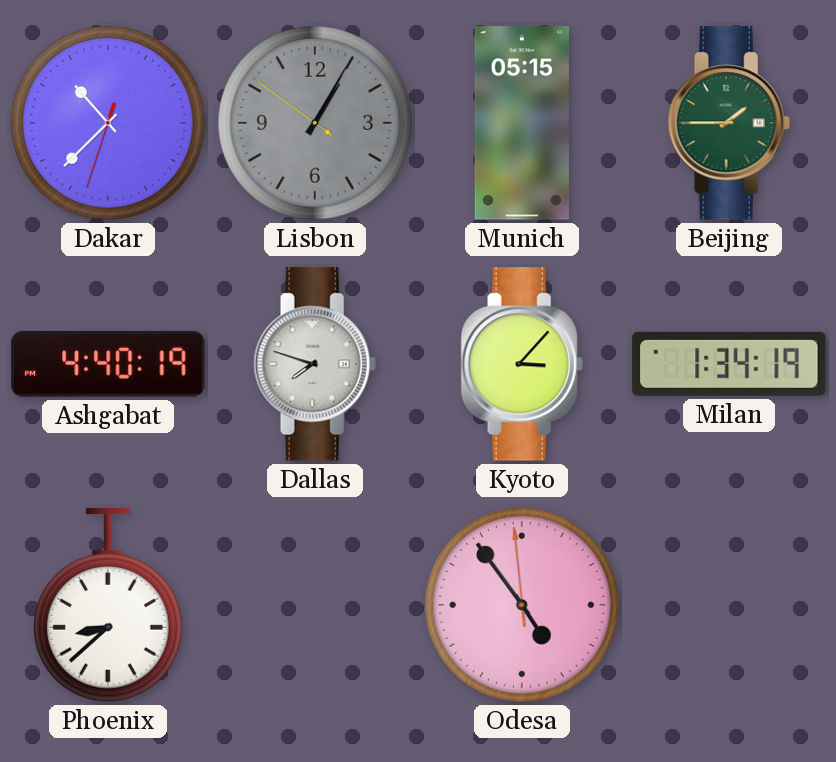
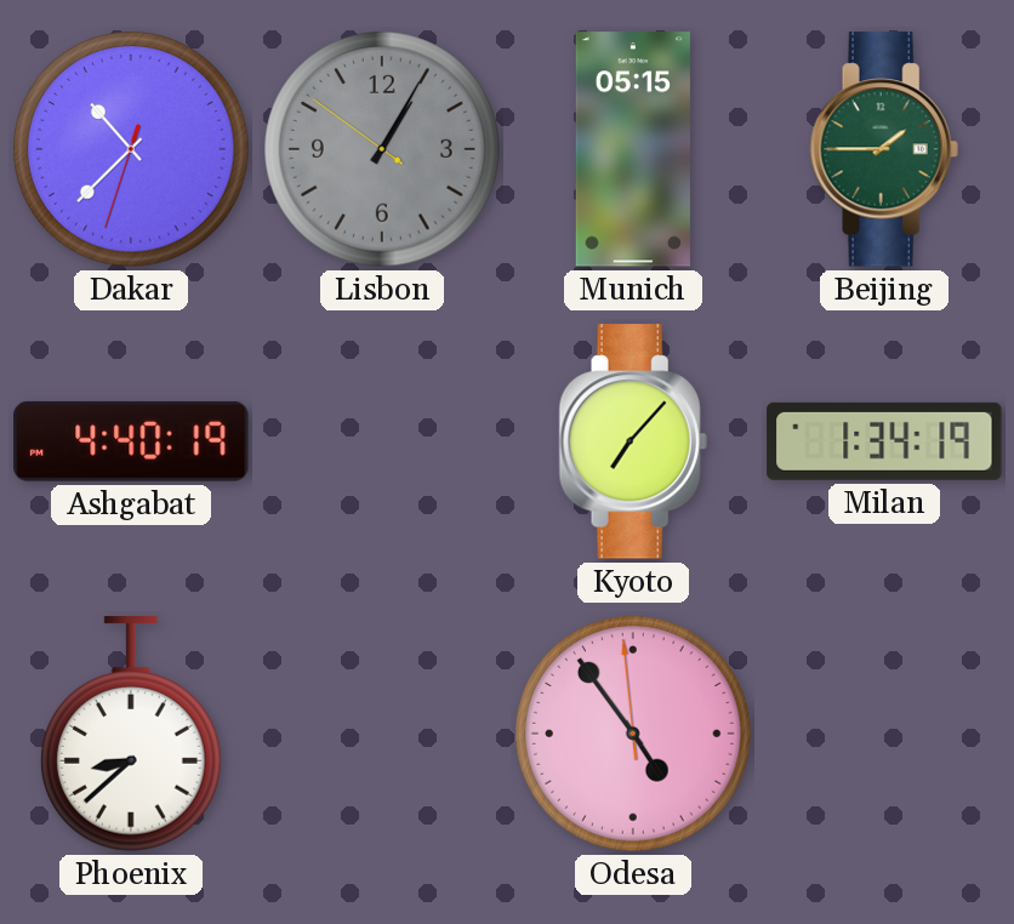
Dallas: 7:48 -> none (315, 364)
Kyoto: 3:07 -> 7:07 (633, 441)
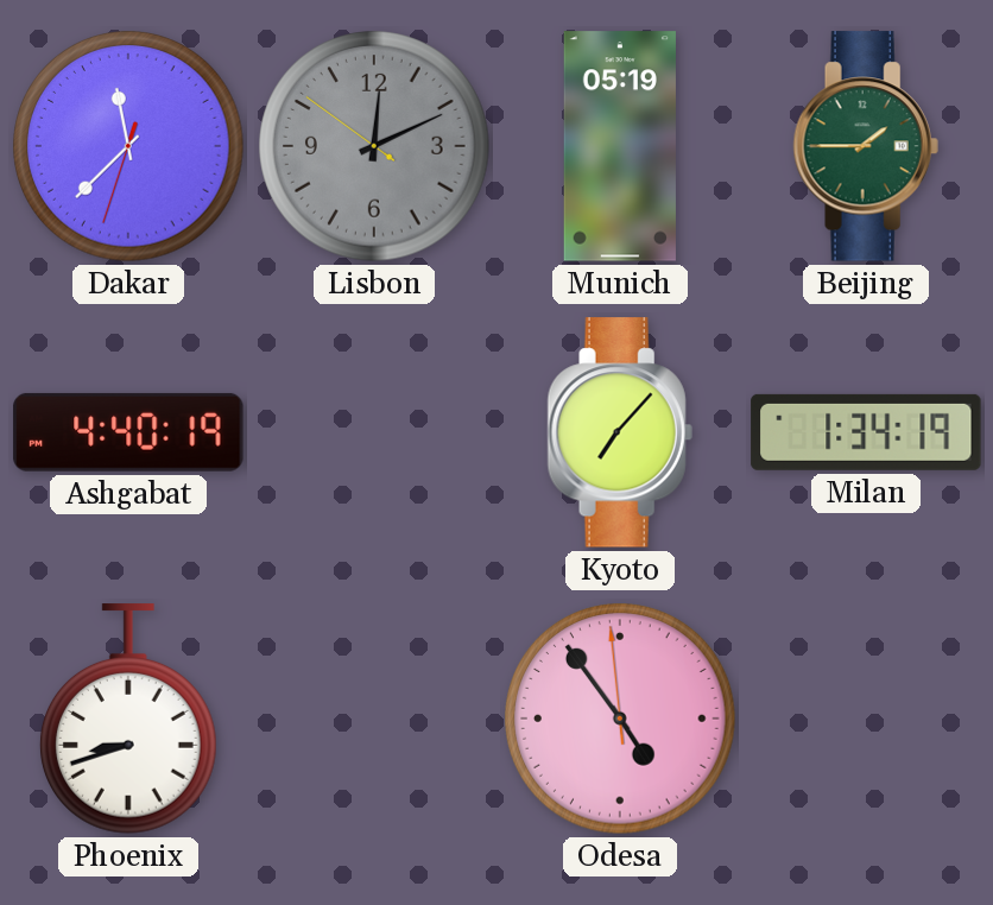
Dakar: 10:37 -> 11:37 (128, 146)
Lisbon: 1:04 -> 12:10 (374, 146)
Munich: 05:15 -> 05:19 (620, 146)
Phoenix: 8:38 -> 8:42 (128, 719)
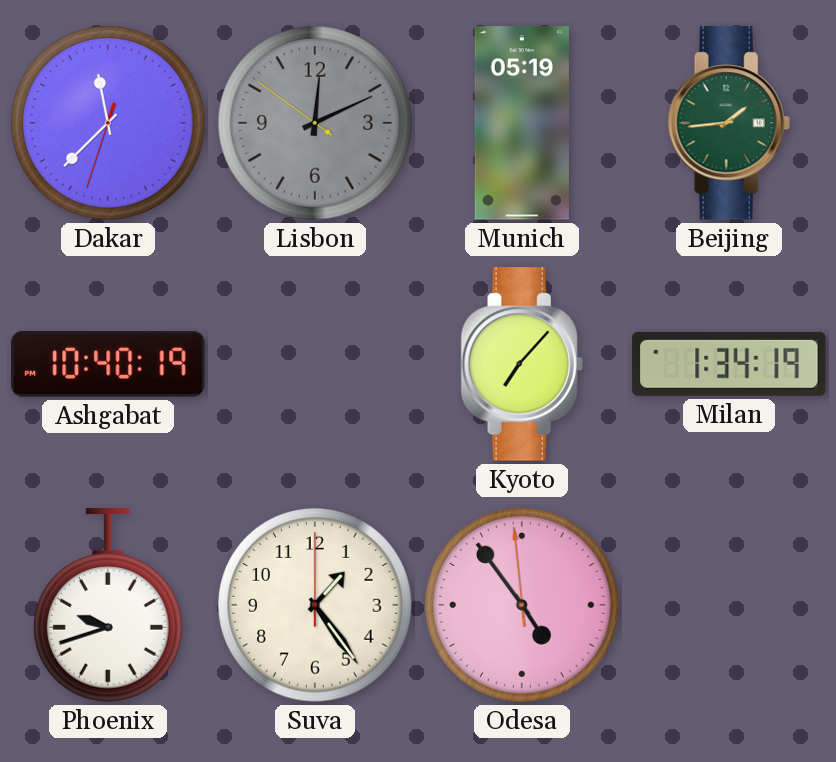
Beijing: 1:45 -> 1:44 (729, 123)
Ashgabat: 4:40 -> 10:40 (108, 364)
Phoenix: 8:42 -> 9:42 (108, 605)
Suva: none -> 1:24 (315, 605)
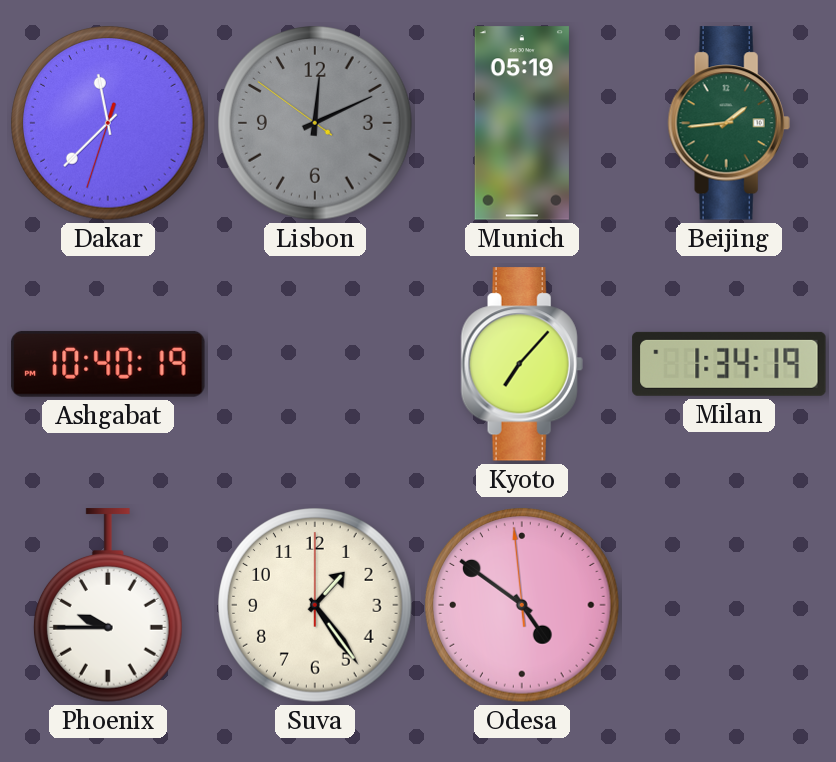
Phoenix: 9:42 -> 9:45 (108, 605)
Odesa: 4:53 -> 4:50 (522, 605)
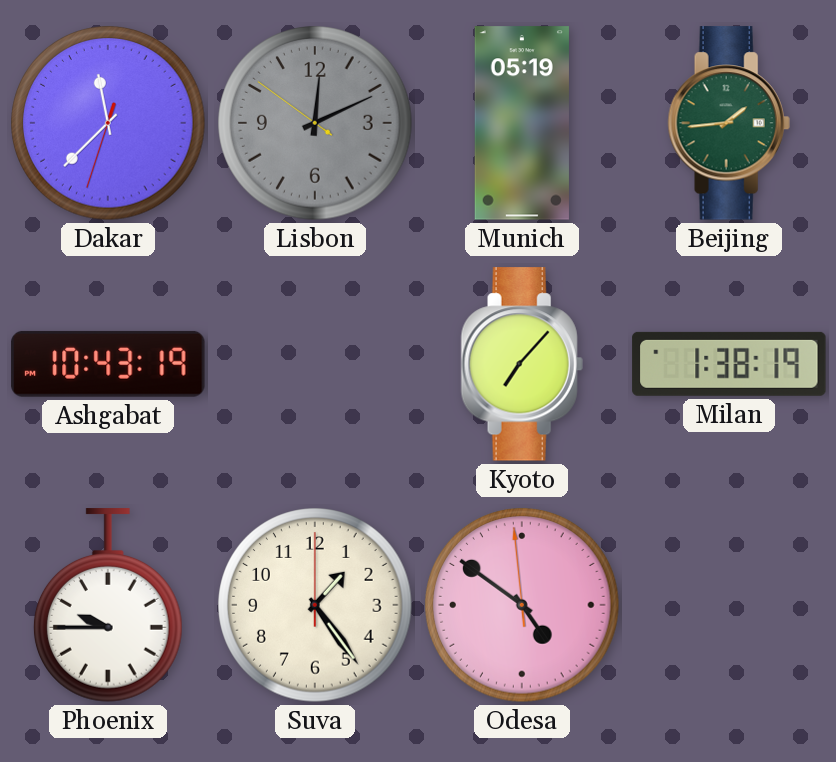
Ashgabat: 10:40 -> 10:43 (108, 364)
Milan: 1:34 -> 1:38 (729, 364)
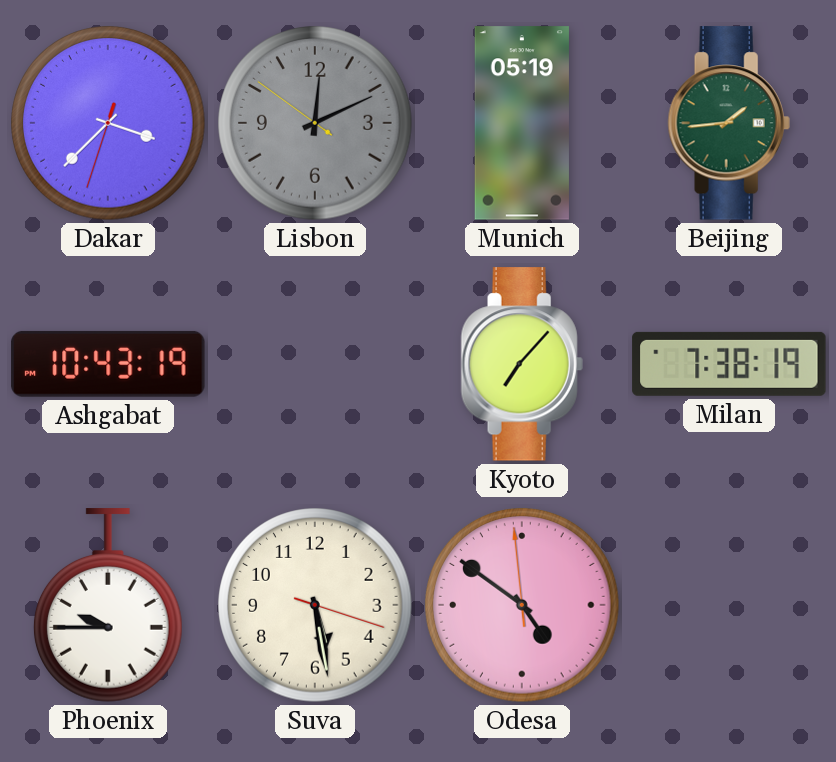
Dakar: 11:37 -> 3:37 (108, 123)
Milan: 1:38 -> 7:38 (729, 364)
Suva: 1:24 -> 5:28 (315, 605)
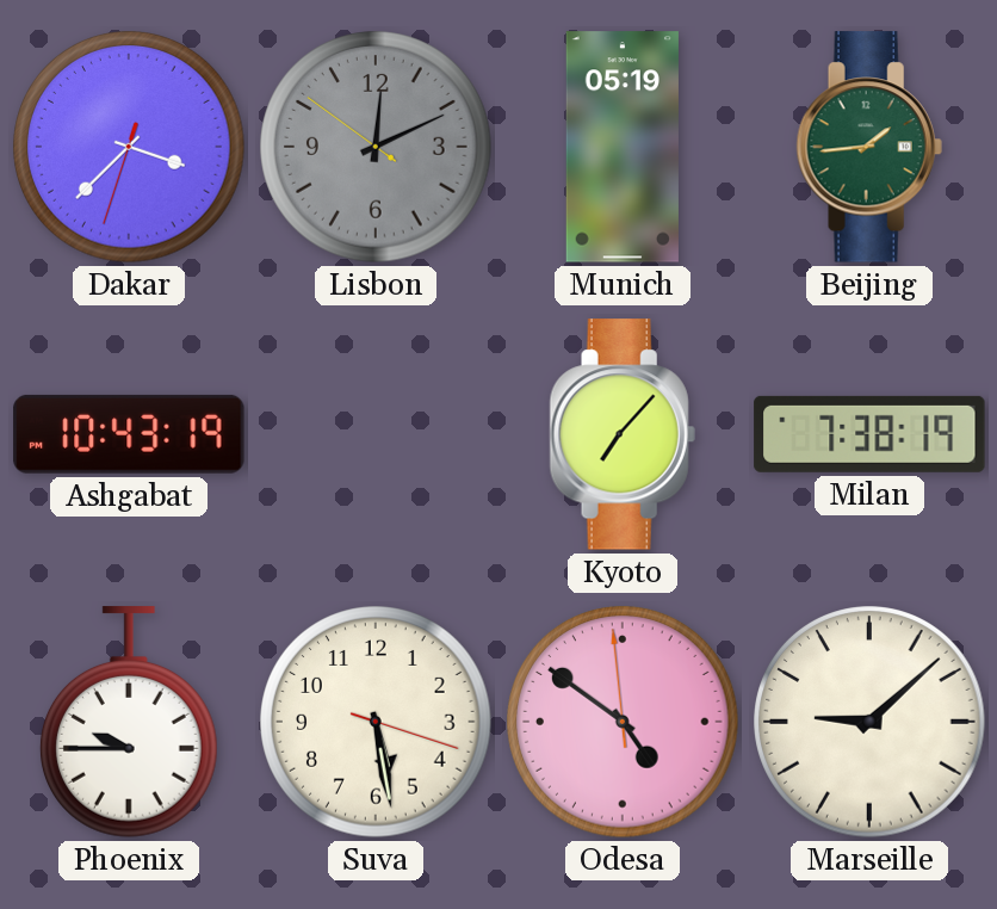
Marseille: none -> 9:08 (869, 722)
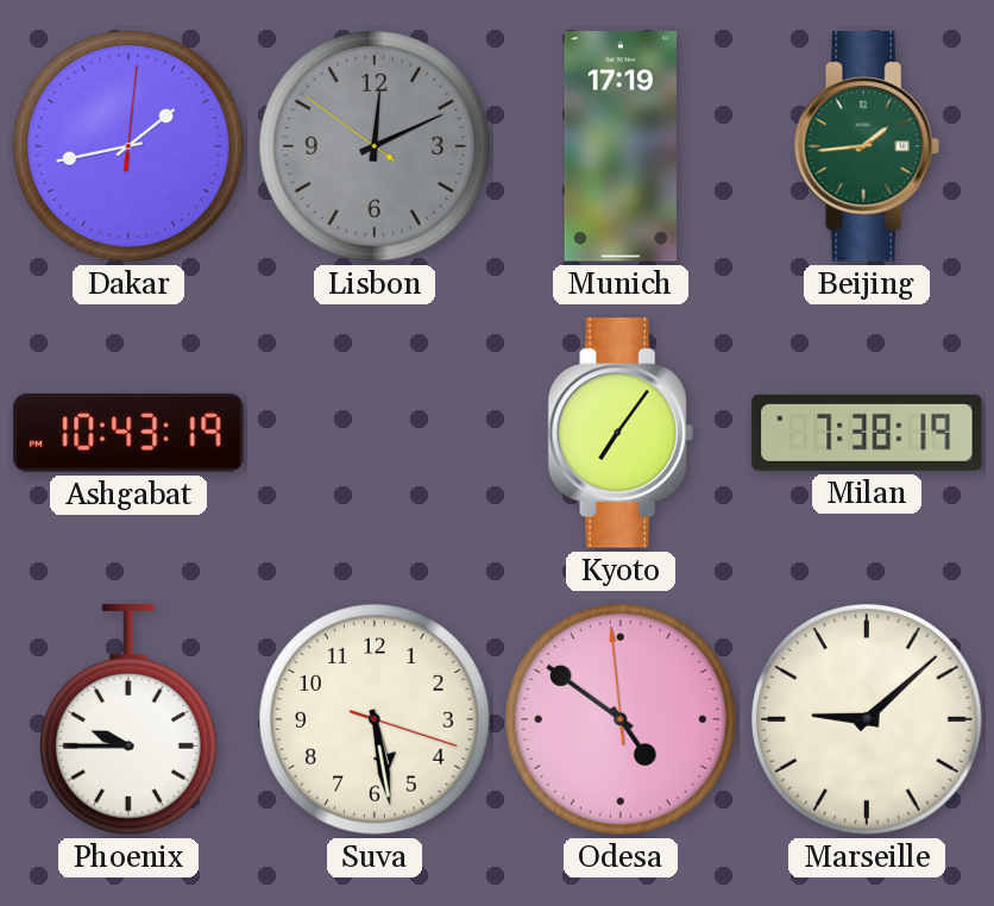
Dakar: 3:37 -> 1:43 (128, 146)
Munich: 05:19 -> 17:19 (621, 146)
Kyoto: 7:07 -> 7:06 (621, 433)
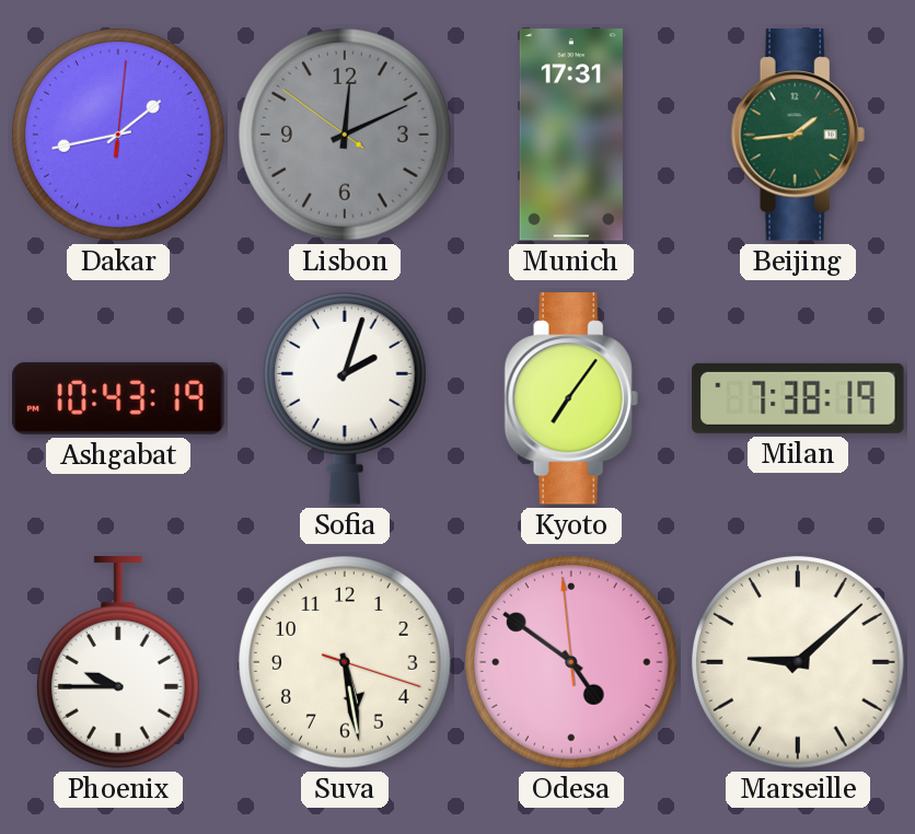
Munich: 17:19 -> 17:31 (571, 135)
Sofia: none -> 2:03 (345, 399)
